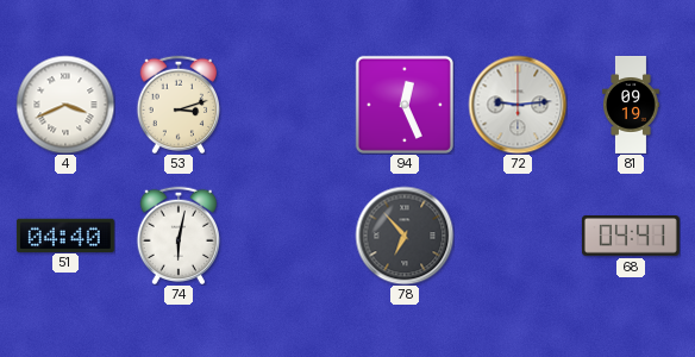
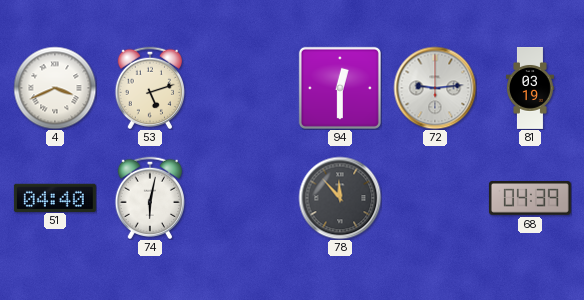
53: 3:12 -> 5:12 (149, 87)
94: 12:26 -> 12:30 (340, 88)
81: 09:19 -> 03:19 (531, 89)
78: 6:53 -> 11:53 (340, 198)
68: 04:41 -> 04:39 (530, 199)
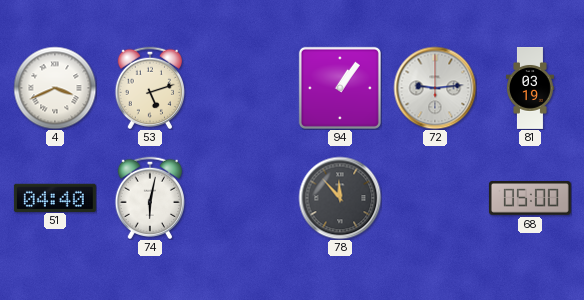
94: 12:30 -> 1:06 (340, 88)
68: 04:39 -> 05:00 (530, 199)
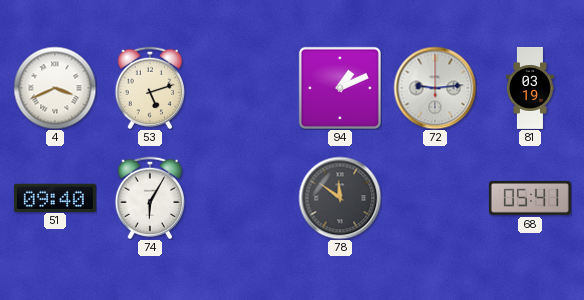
94: 1:06 -> 1:11 (340, 88)
51: 04:40 -> 09:40 (55, 197)
74: 6:02 -> 6:05 (149, 197)
78: 11:53 -> 11:51 (340, 198)
68: 05:00 -> 05:41 (530, 199)
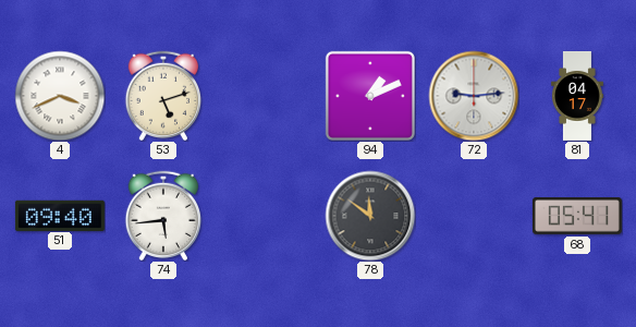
81: 03:19 -> 04:17 (578, 97)
74: 6:05 -> 5:44 (162, 215)
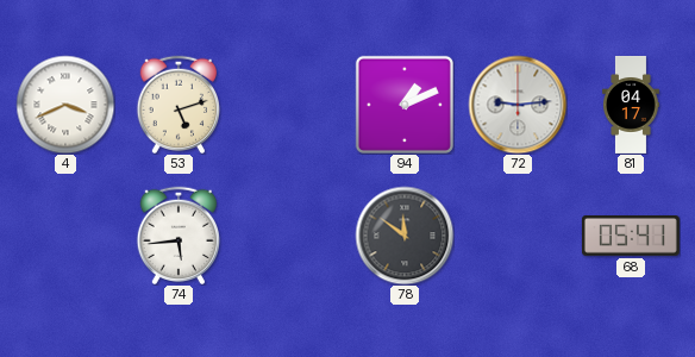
51: 09:40 -> none (60, 215)
